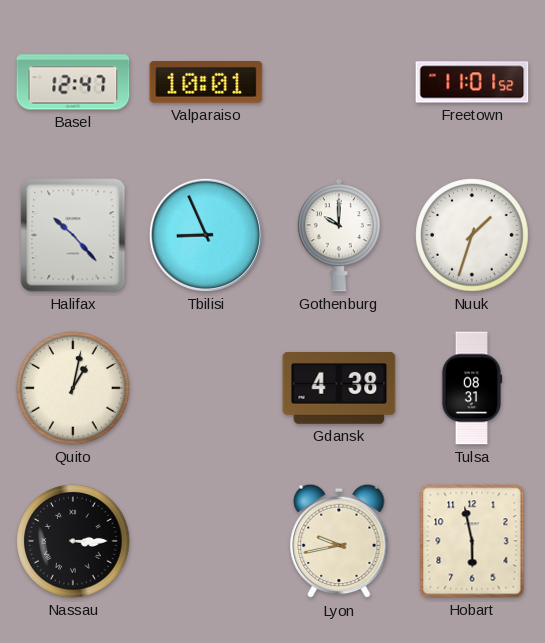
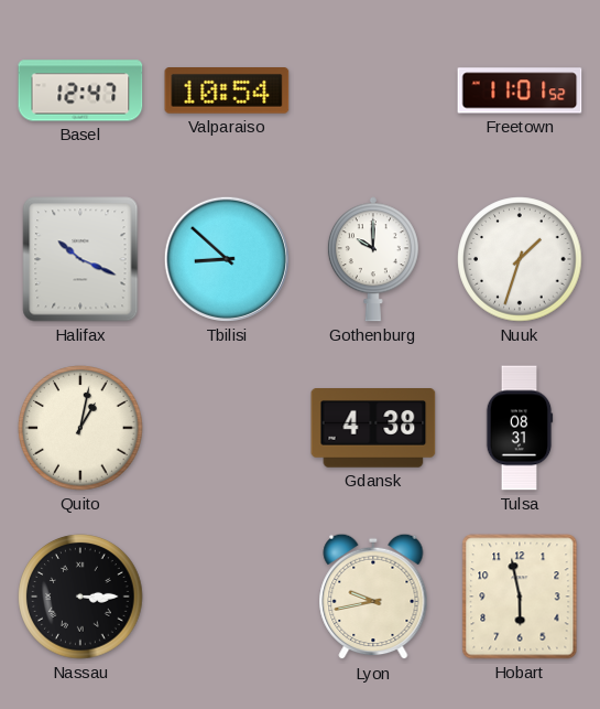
Valparaiso: 10:01 -> 10:54 (227, 90)
Halifax: 10:23 -> 10:19 (80, 259)
Tbilisi: 8:56 -> 8:52 (227, 259)
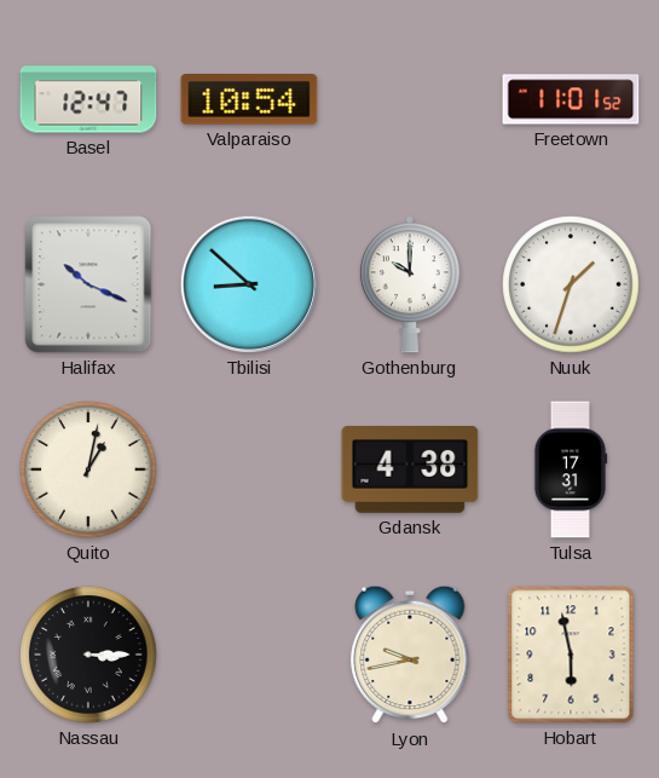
Tulsa: 08:31 -> 17:31 (571, 469)
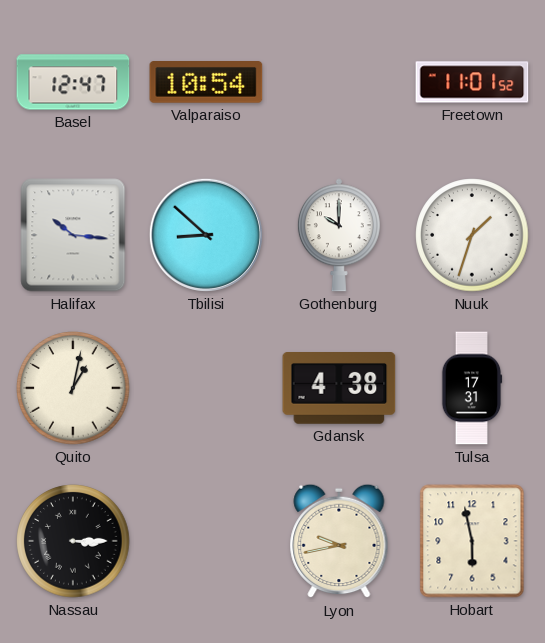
Halifax: 10:19 -> 10:16 (73, 235)
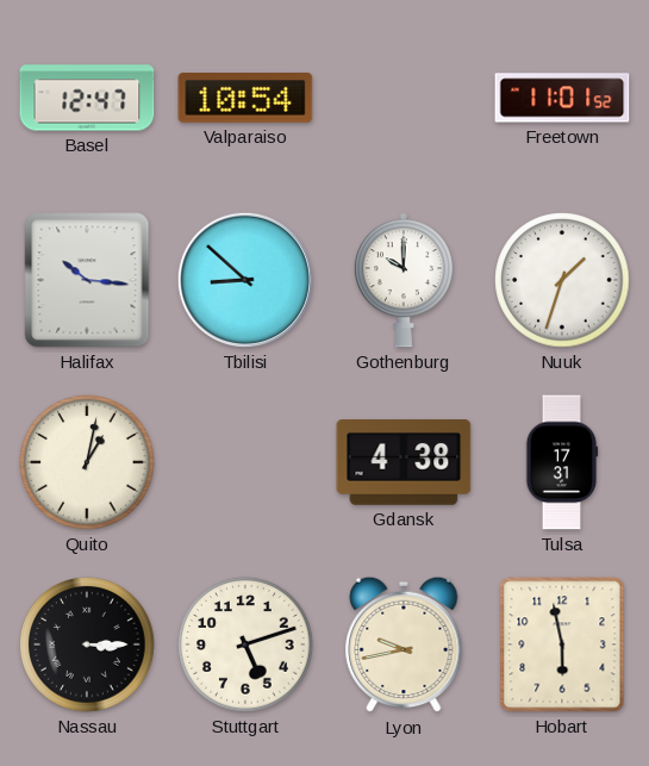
Stuttgart: none -> 5:12 (245, 644)
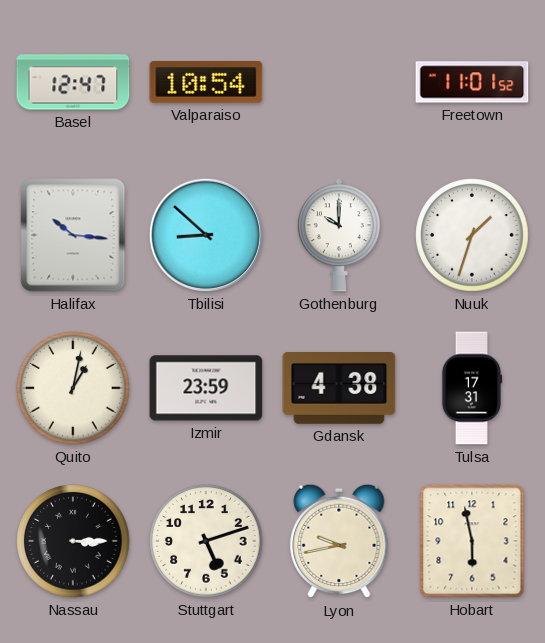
Izmir: none -> 23:59 (206, 388)
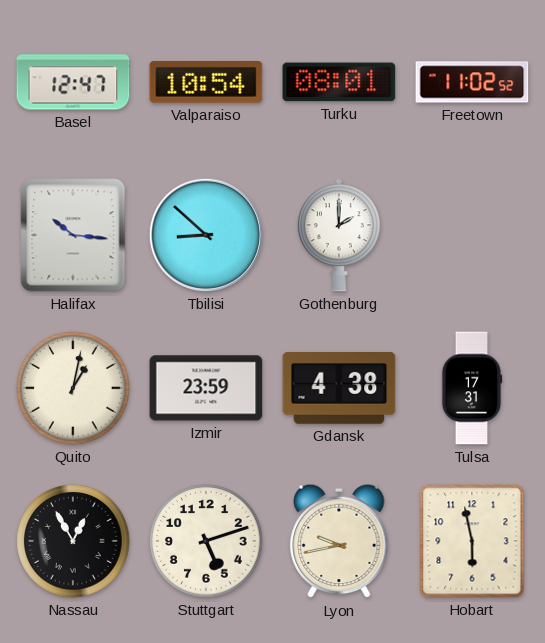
Turku: none -> 08:01 (339, 82)
Freetown: 11:01 -> 11:02 (472, 82)
Gothenburg: 10:00 -> 2:00 (339, 235)
Nuuk: 1:33 -> none (472, 235)
Nassau: 3:15 -> 12:55 (73, 541)
